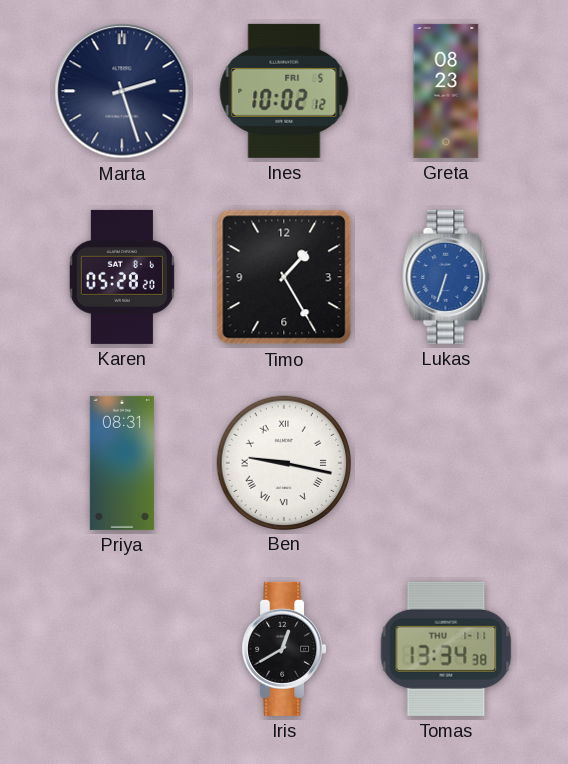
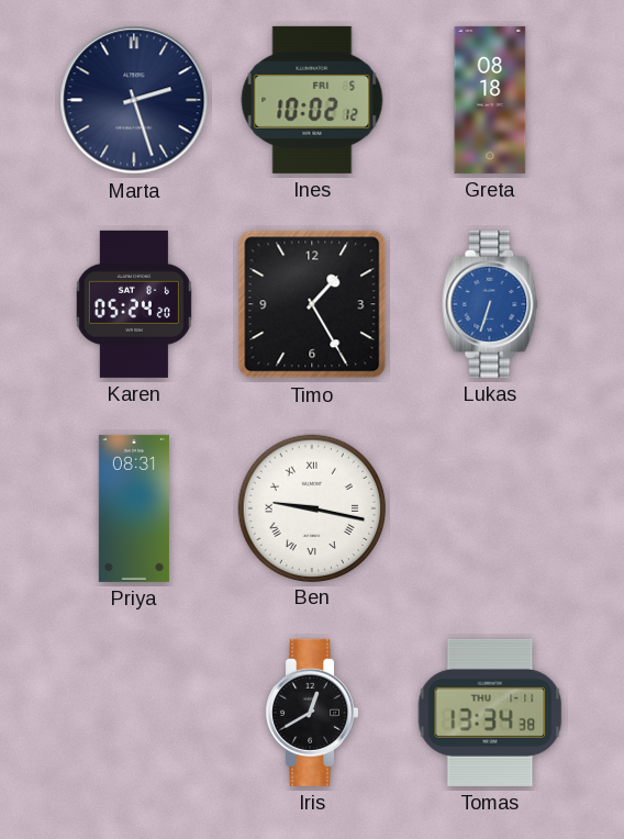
Greta: 08:23 -> 08:18 (490, 100)
Karen: 05:28 -> 05:24 (134, 304)
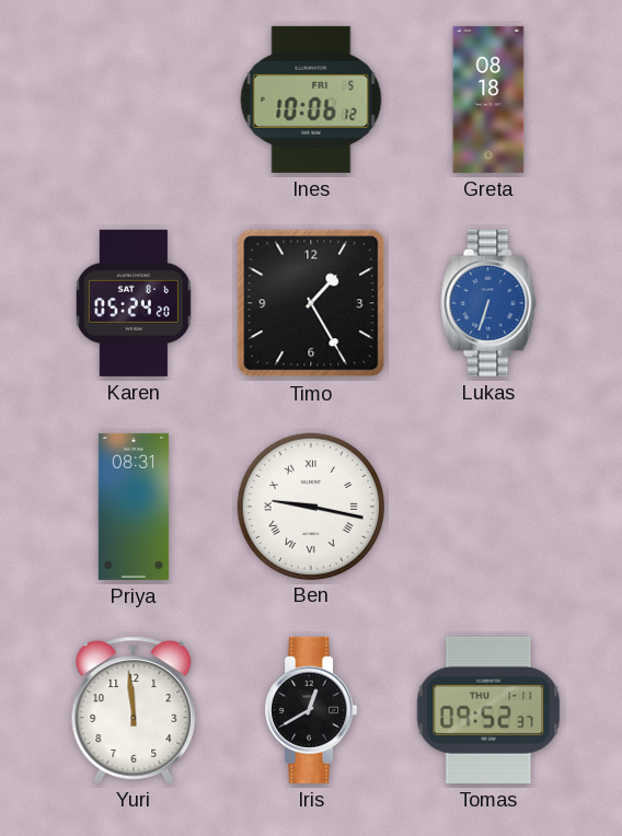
Marta: 2:27 -> none (134, 100)
Ines: 10:02 -> 10:06 (311, 100)
Yuri: none -> 11:59 (134, 710)
Tomas: 13:34 -> 09:52 (488, 710)
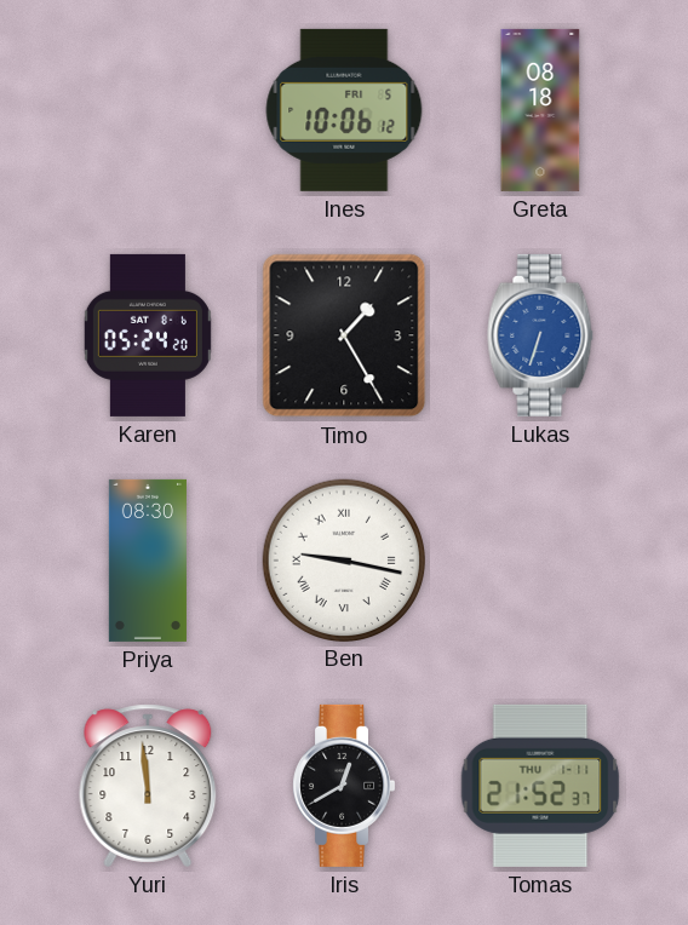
Priya: 08:31 -> 08:30 (148, 561)
Tomas: 09:52 -> 21:52 (540, 786)
